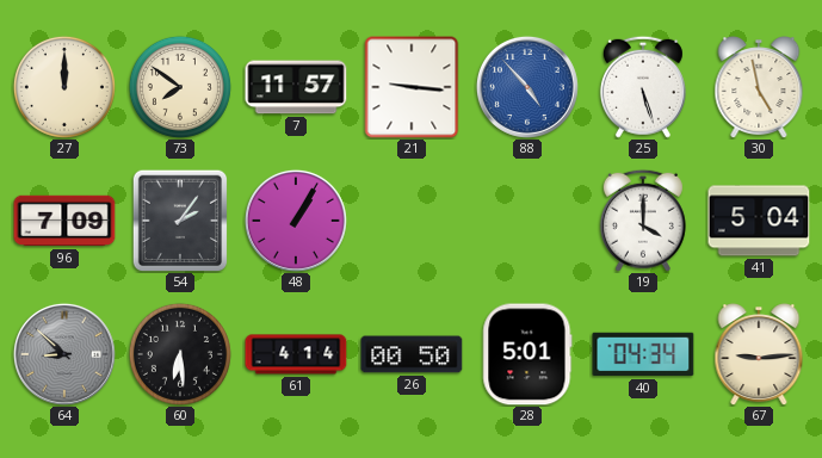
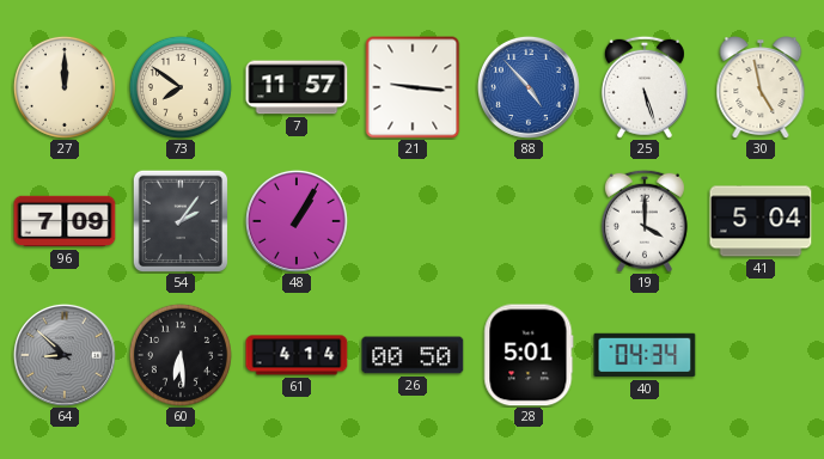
67: 9:14 -> none (759, 354)
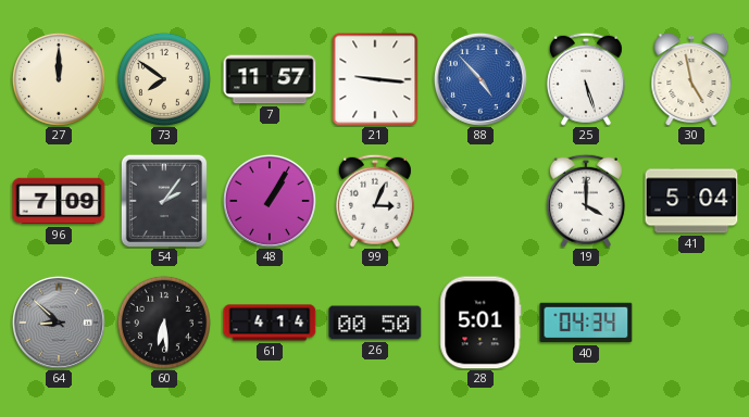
99: none -> 3:04 (375, 201)
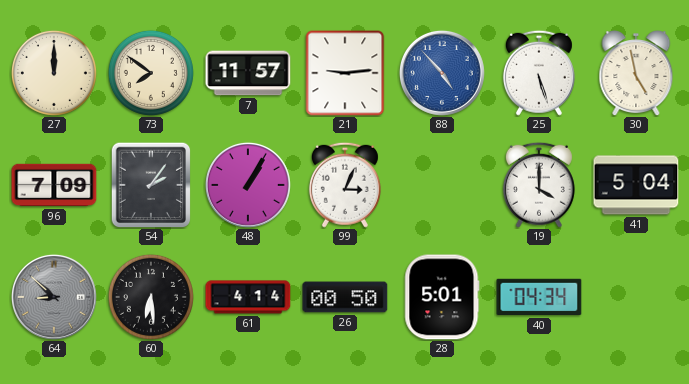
21: 9:16 -> 9:14 (345, 73)
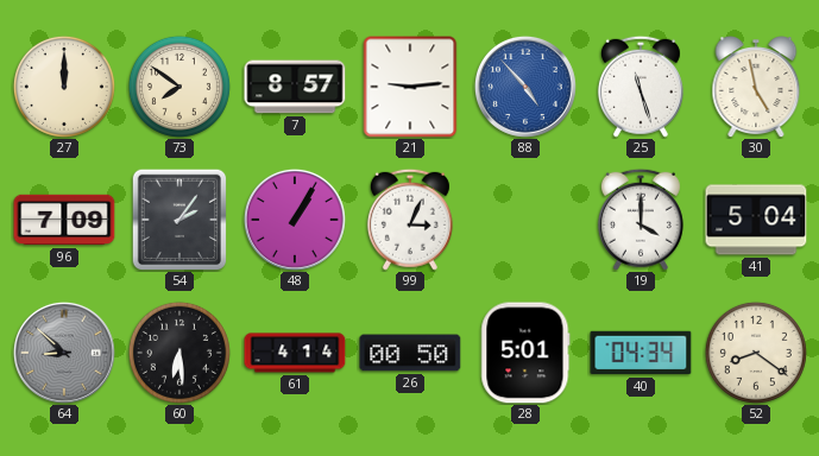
7: 11:57 -> 8:57 (295, 87)
25: 5:27 -> 11:27 (641, 87)
52: none -> 8:21 (756, 353)
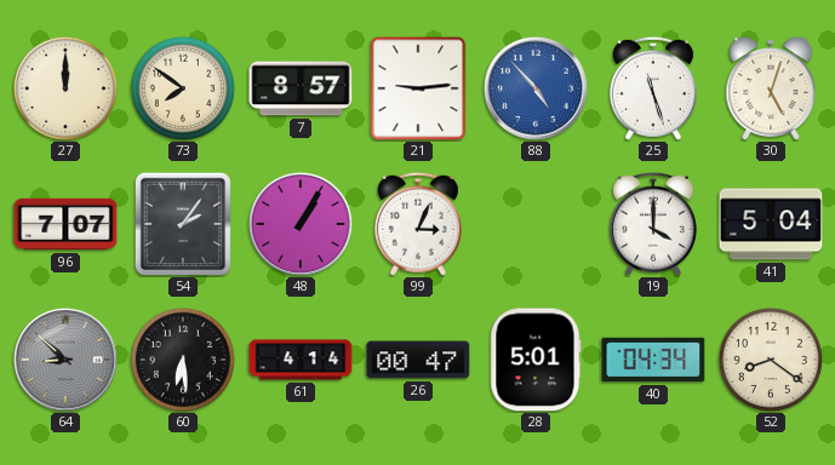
30: 4:58 -> 5:03 (771, 88)
96: 7:09 -> 7:07 (65, 224)
26: 00:50 -> 00:47 (418, 360)
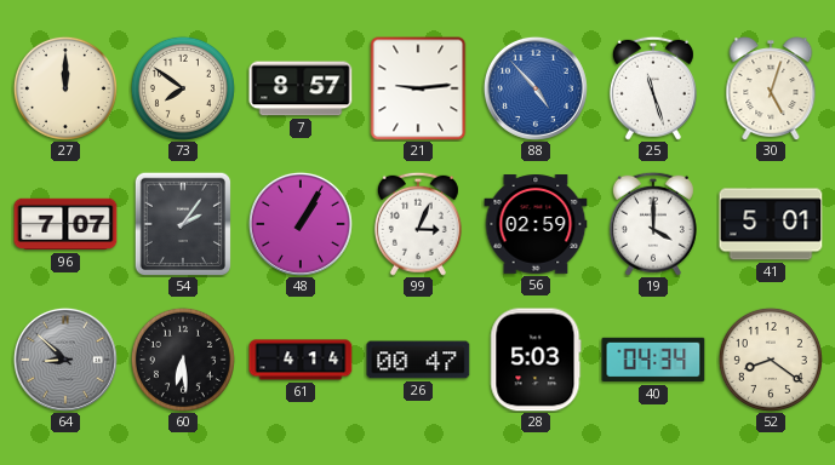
56: none -> 02:59 (536, 225)
41: 5:04 -> 5:01 (771, 224)
28: 5:01 -> 5:03 (536, 360)
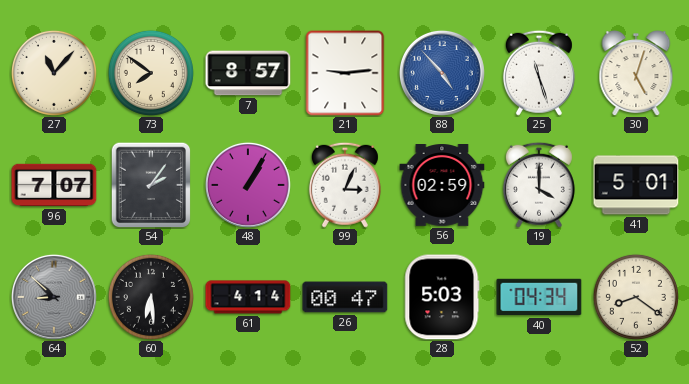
27: 12:00 -> 11:07 (54, 73)
